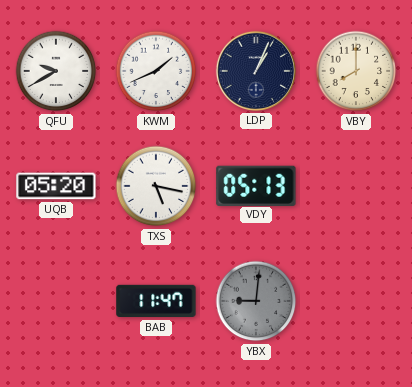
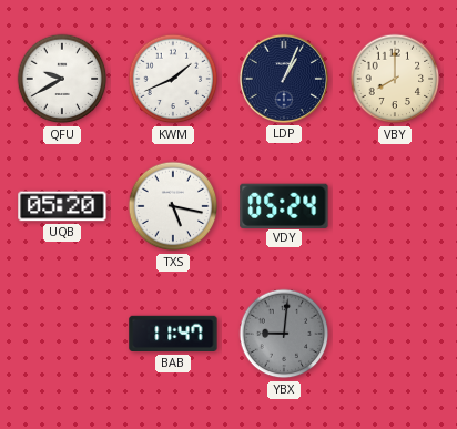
VDY: 05:13 -> 05:24 (284, 205)
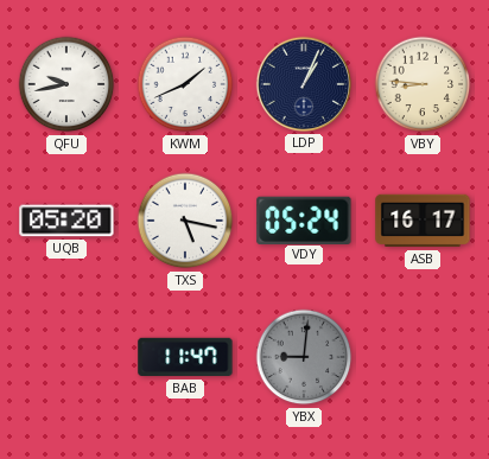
QFU: 9:40 -> 9:43 (66, 84)
VBY: 8:00 -> 8:46 (423, 84)
ASB: none -> 16:17 (423, 221)
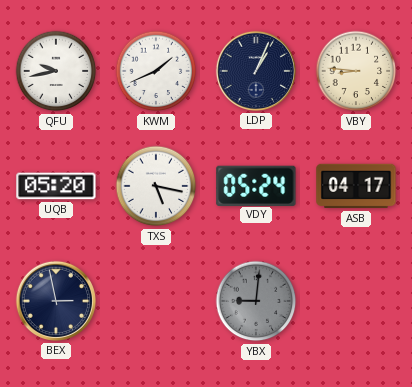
ASB: 16:17 -> 04:17 (356, 186)
BEX: none -> 2:58 (56, 301)
BAB: 11:47 -> none (185, 357)
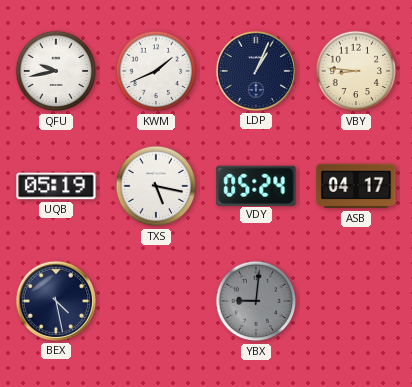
UQB: 05:20 -> 05:19 (56, 186)
BEX: 2:58 -> 4:28 (56, 301)
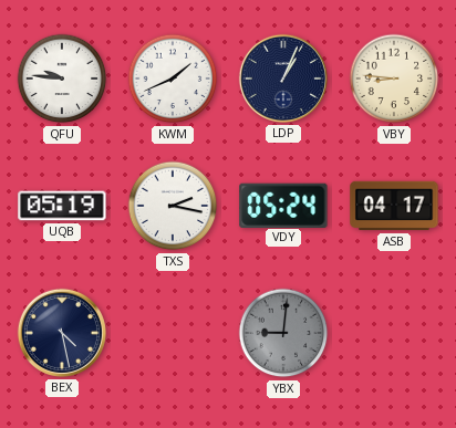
QFU: 9:43 -> 9:46 (62, 79)
TXS: 5:17 -> 2:17 (173, 206)
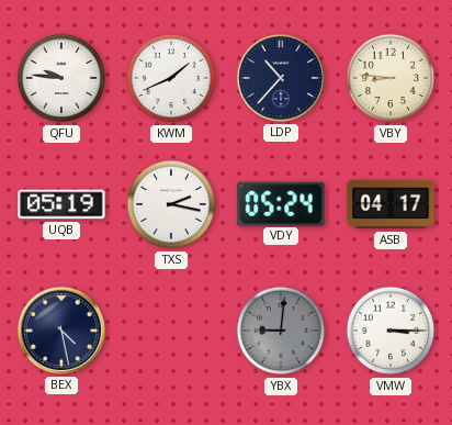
LDP: 1:04 -> 10:37 (281, 78)
VMW: none -> 3:15 (391, 331)
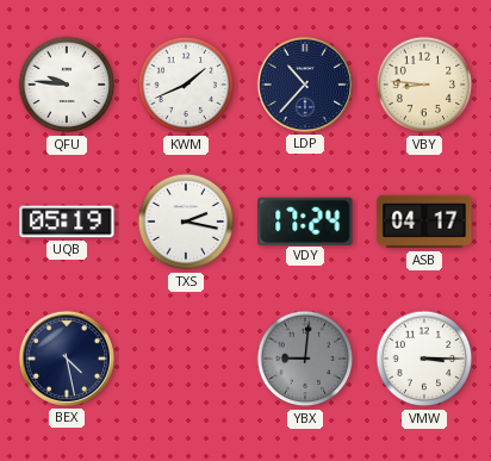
VDY: 05:24 -> 17:24 (305, 220)
